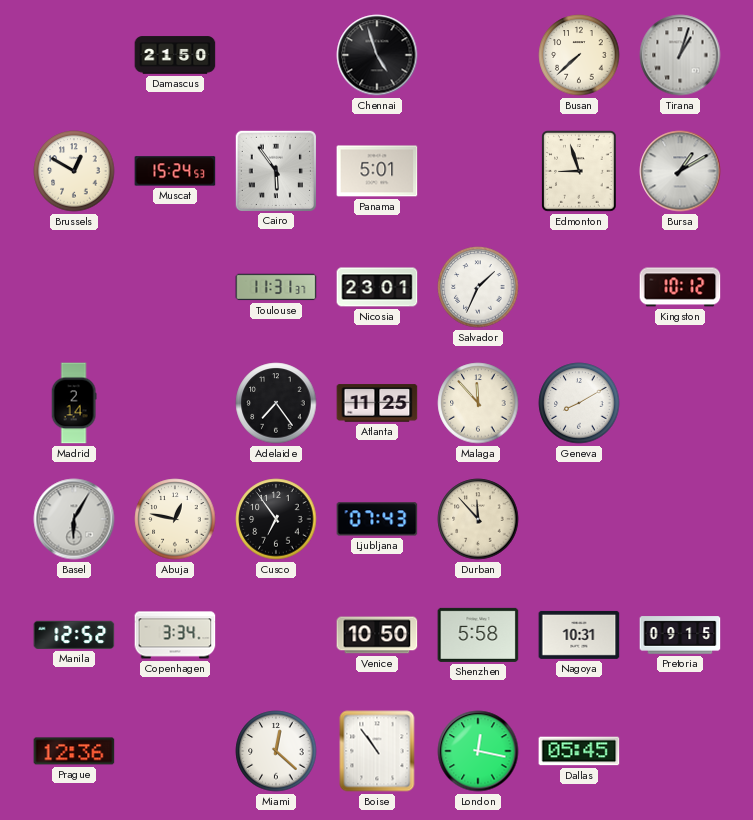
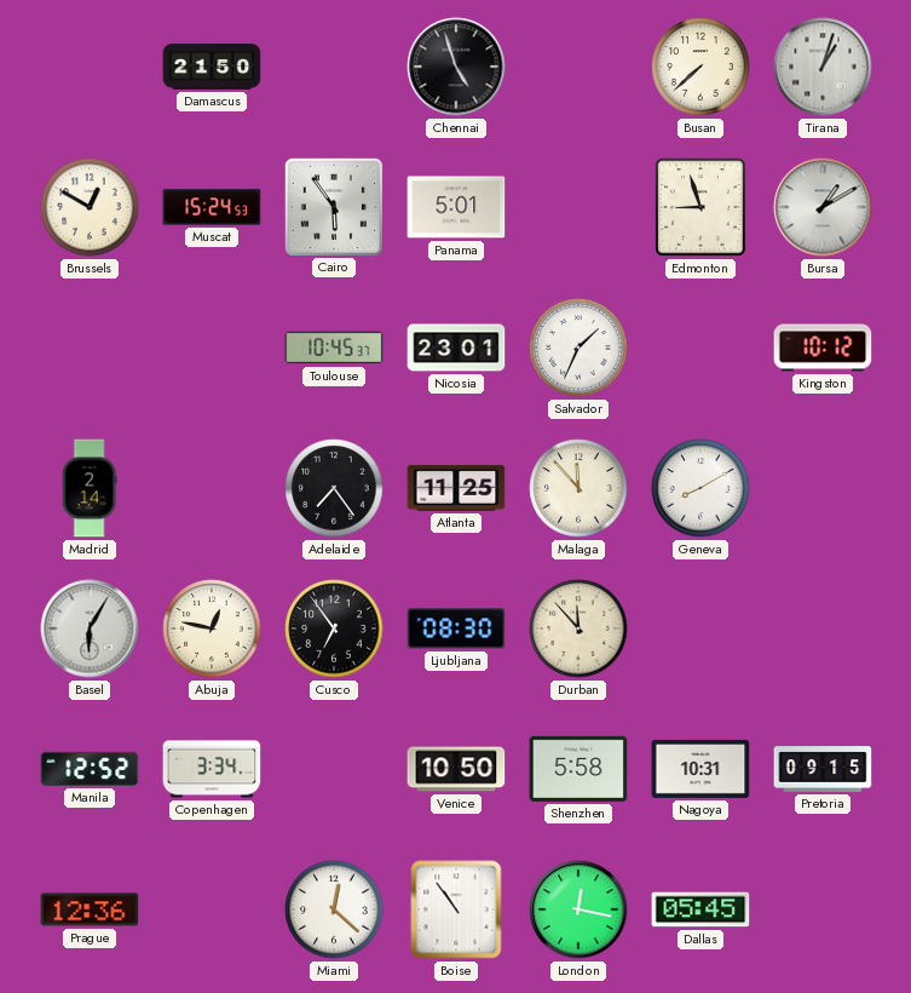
Toulouse: 11:31 -> 10:45 (334, 348)
Ljubljana: 07:43 -> 08:30 (456, 628)
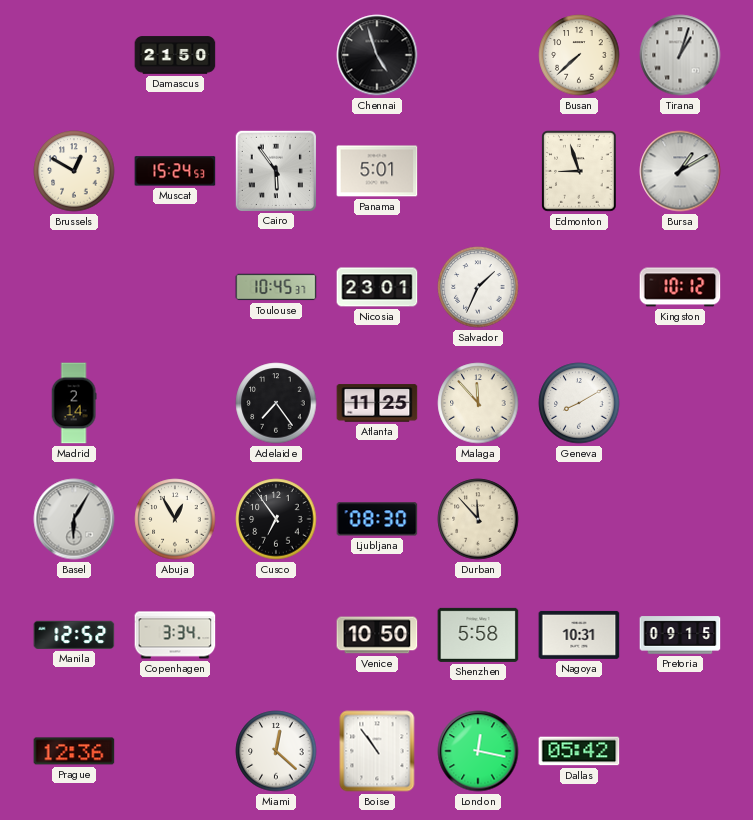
Abuja: 12:47 -> 12:55 (175, 519)
Dallas: 05:45 -> 05:42 (579, 751)
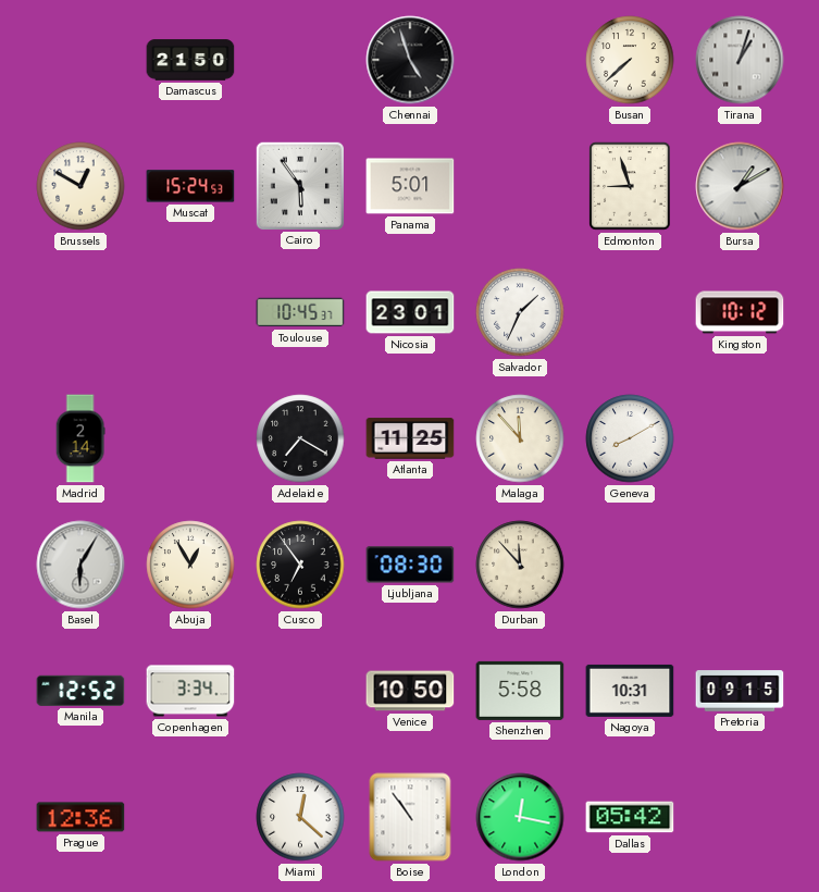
Adelaide: 7:24 -> 7:20 (300, 438)
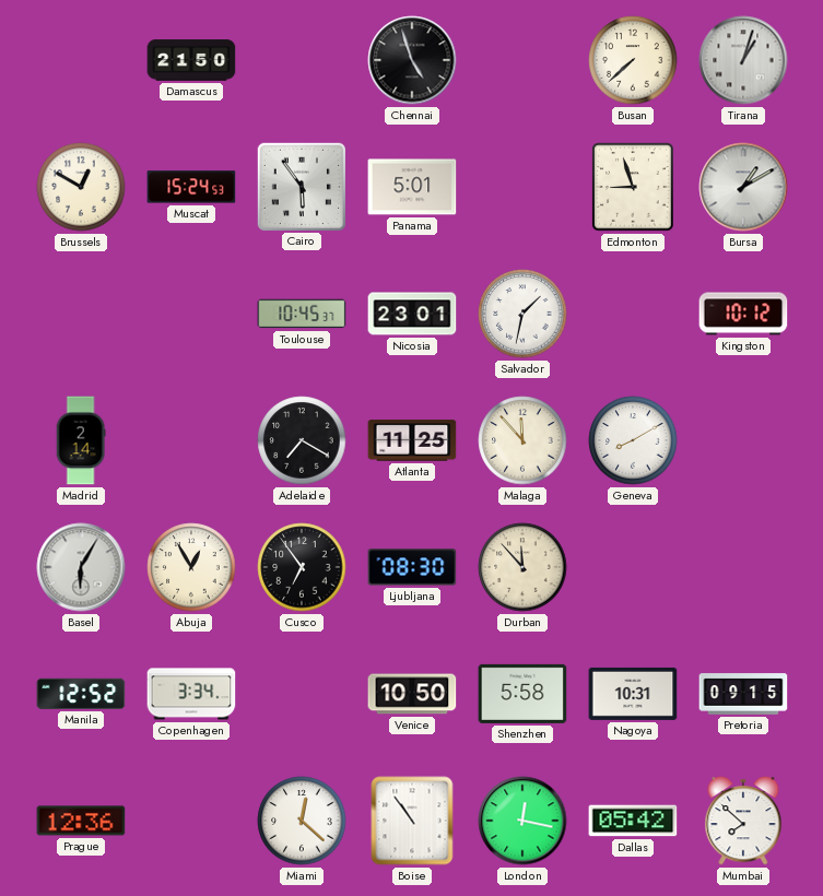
Salvador: 1:34 -> 1:32 (522, 314)
Mumbai: none -> 7:52 (743, 821)
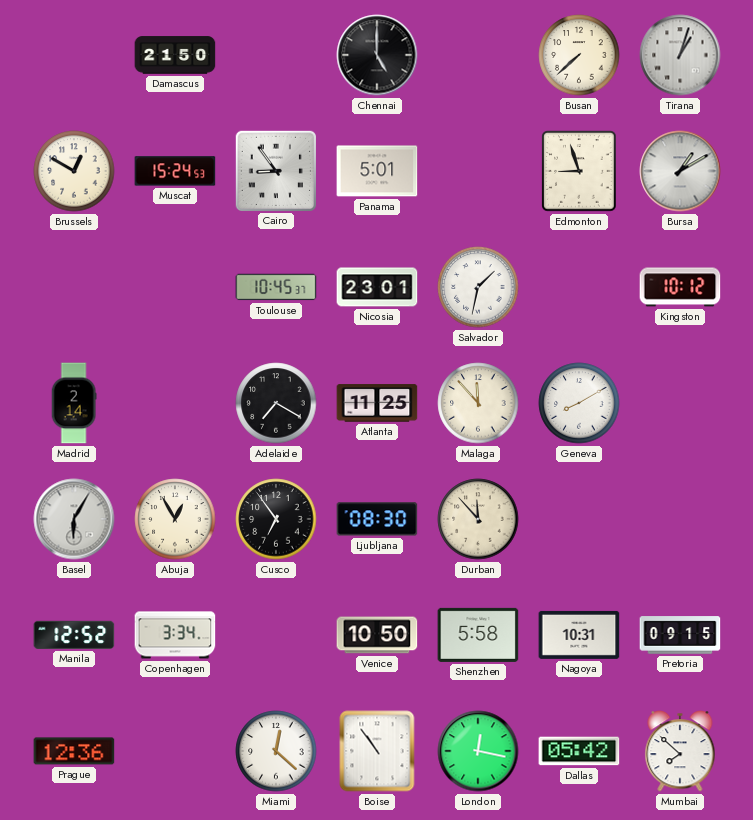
Chennai: 4:57 -> 5:00 (377, 55)
Cairo: 5:54 -> 8:54 (275, 170)
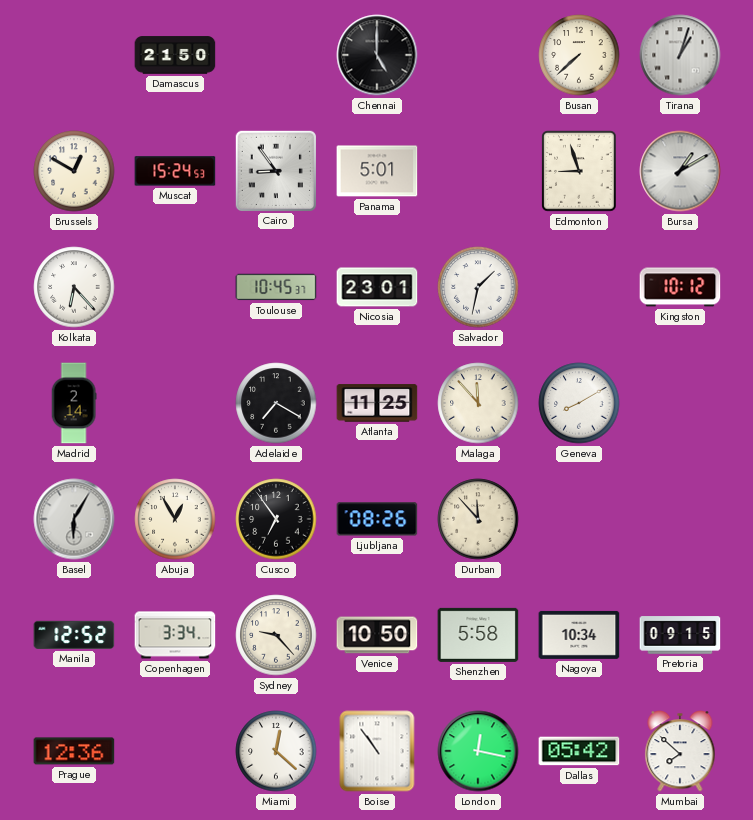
Kolkata: none -> 6:23 (74, 287)
Ljubljana: 08:30 -> 08:26 (377, 519)
Sydney: none -> 9:23 (276, 635)
Nagoya: 10:31 -> 10:34 (579, 635)
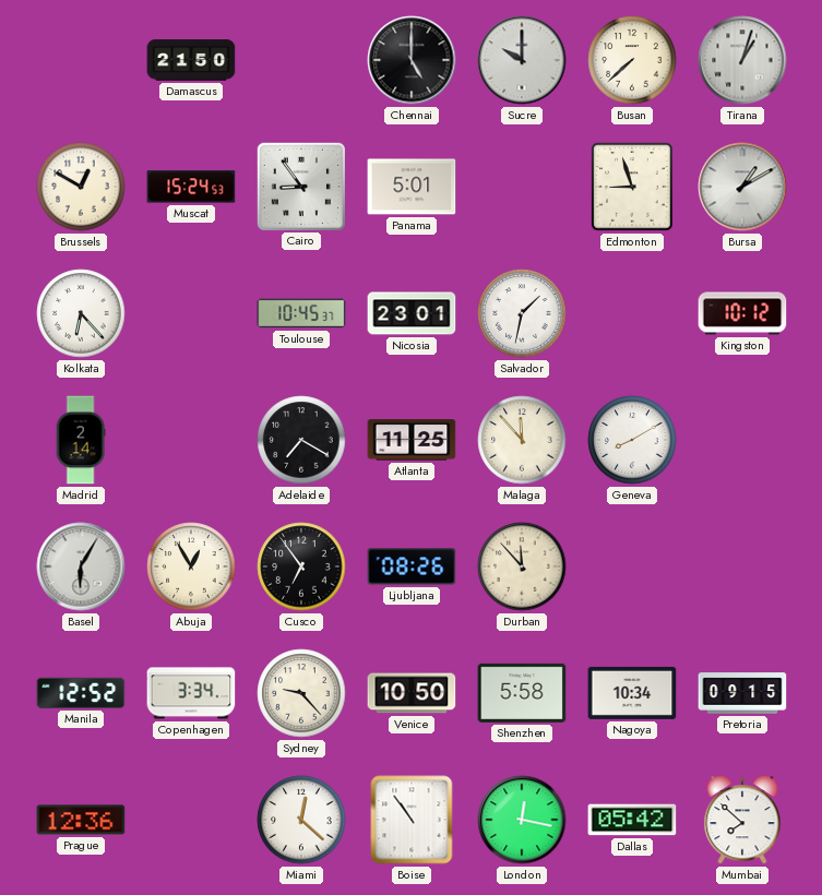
Sucre: none -> 10:00 (522, 60)
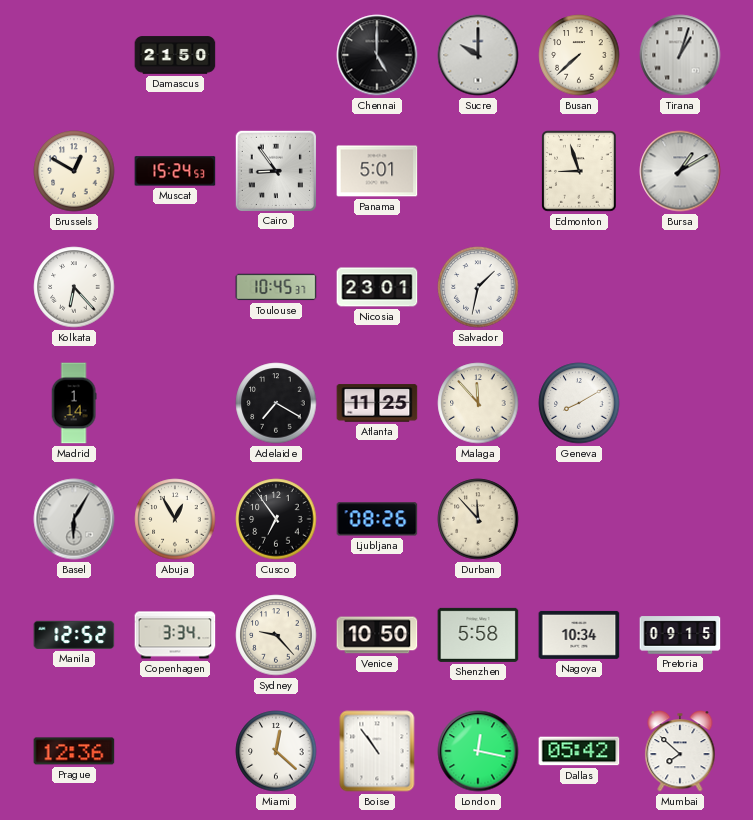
Kingston: 10:12 -> none (742, 313)
Madrid: 2:14 -> 1:14 (74, 403)
